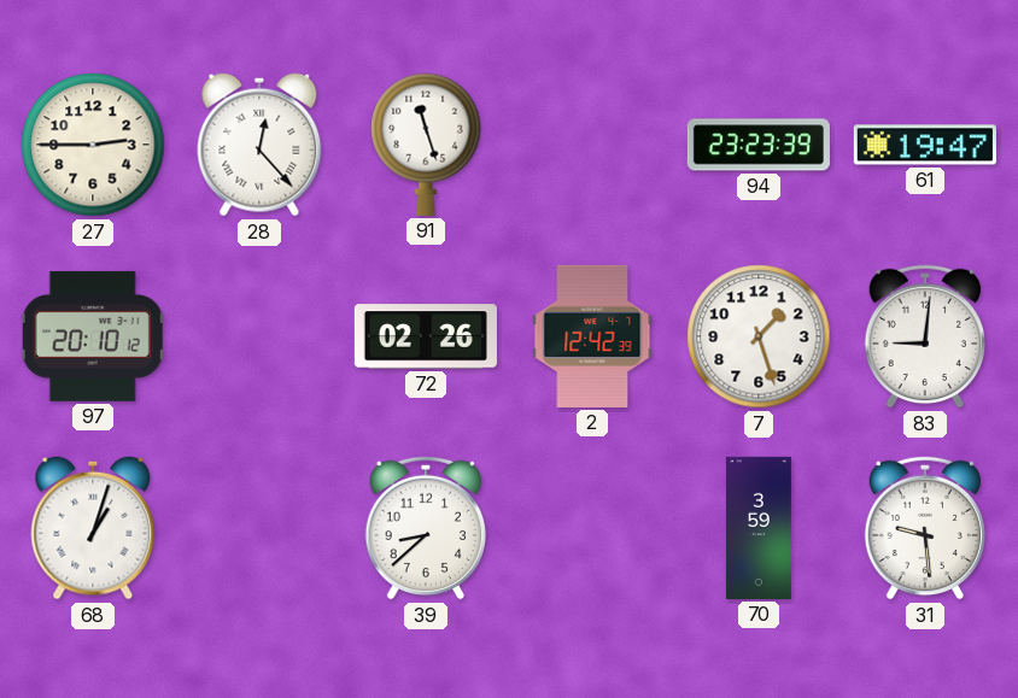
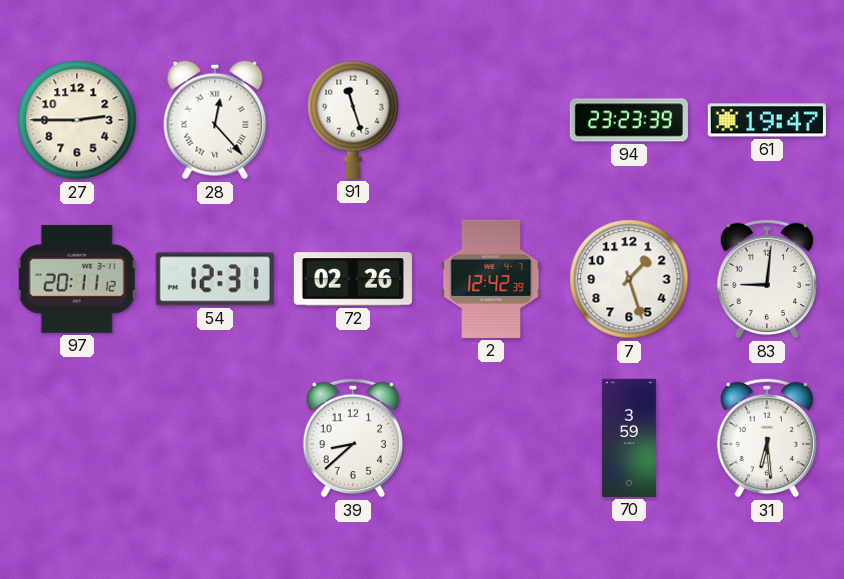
97: 20:10 -> 20:11 (77, 279)
54: none -> 12:31 (215, 279)
68: 1:03 -> none (93, 528)
31: 9:29 -> 6:29 (766, 438)
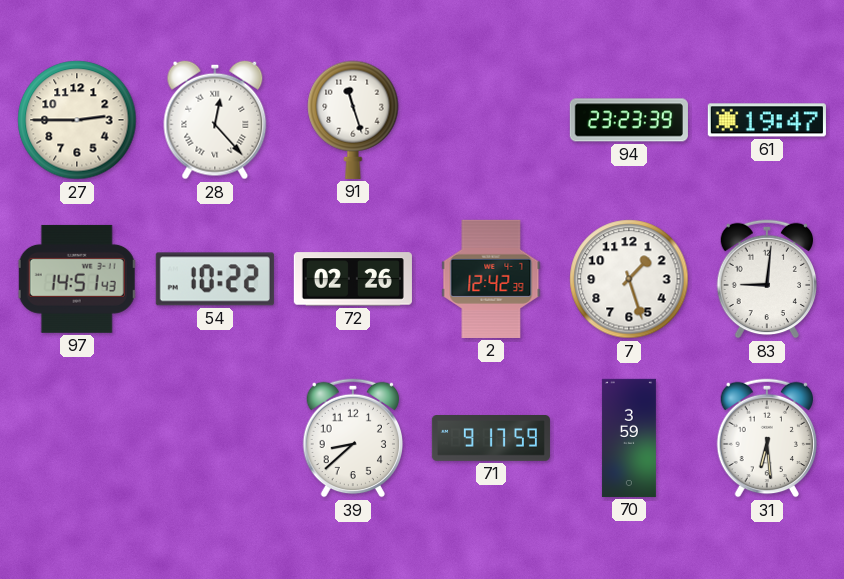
97: 20:11 -> 14:51 (77, 279)
54: 12:31 -> 10:22 (215, 279)
71: none -> 9:17 (491, 439)
